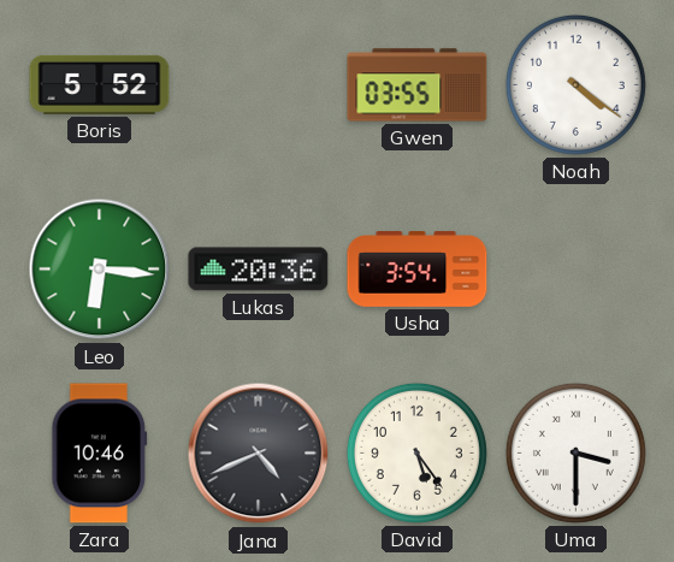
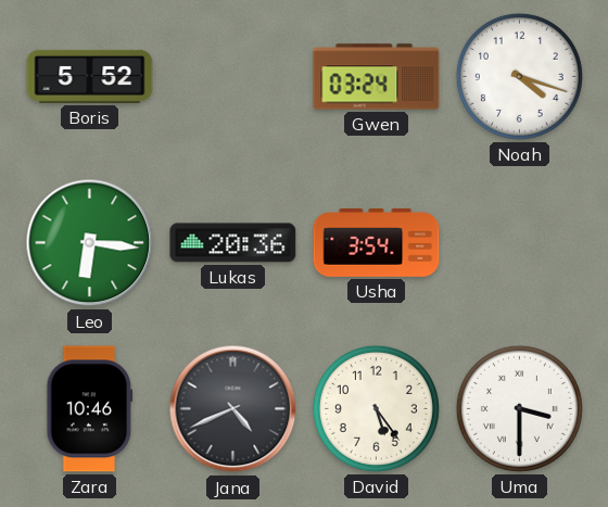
Gwen: 03:55 -> 03:24 (377, 77)
Noah: 4:21 -> 4:18 (519, 76)
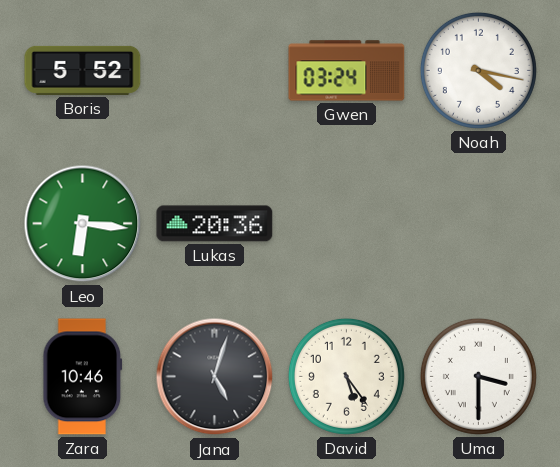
Noah: 4:18 -> 4:17 (478, 70)
Usha: 3:54 -> none (377, 243)
Jana: 4:41 -> 5:03 (215, 377)
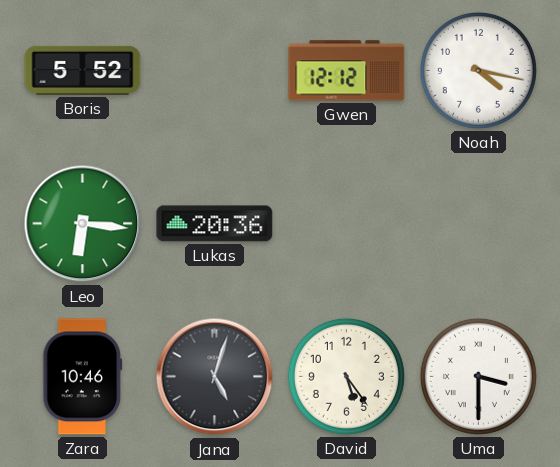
Gwen: 03:24 -> 12:12 (347, 71)
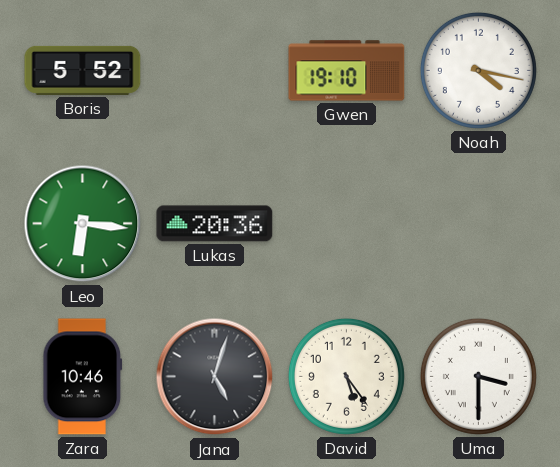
Gwen: 12:12 -> 19:10 (347, 71)
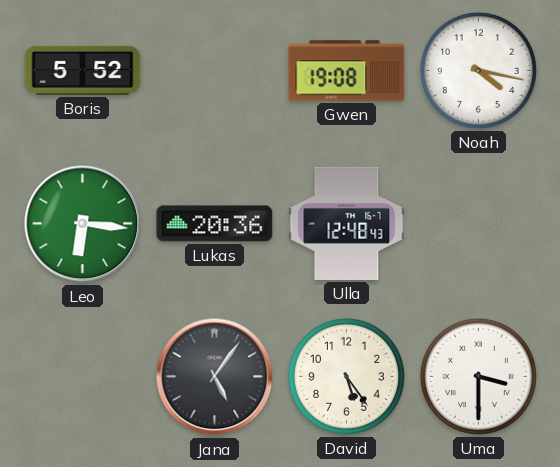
Gwen: 19:10 -> 19:08 (347, 71)
Ulla: none -> 12:48 (347, 223)
Zara: 10:46 -> none (83, 377)
Jana: 5:03 -> 5:06 (215, 377)
